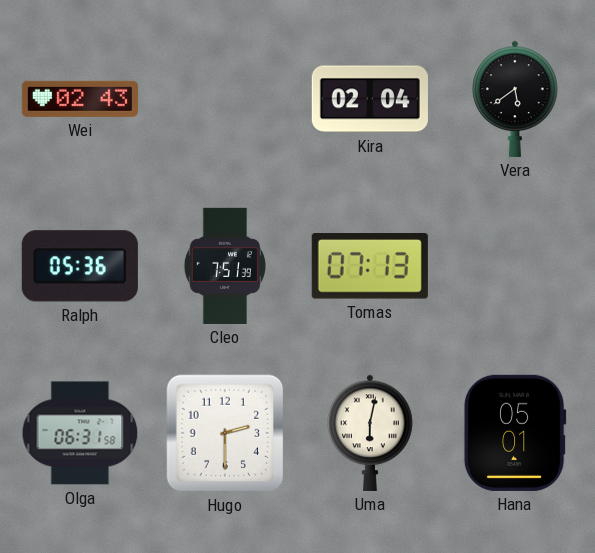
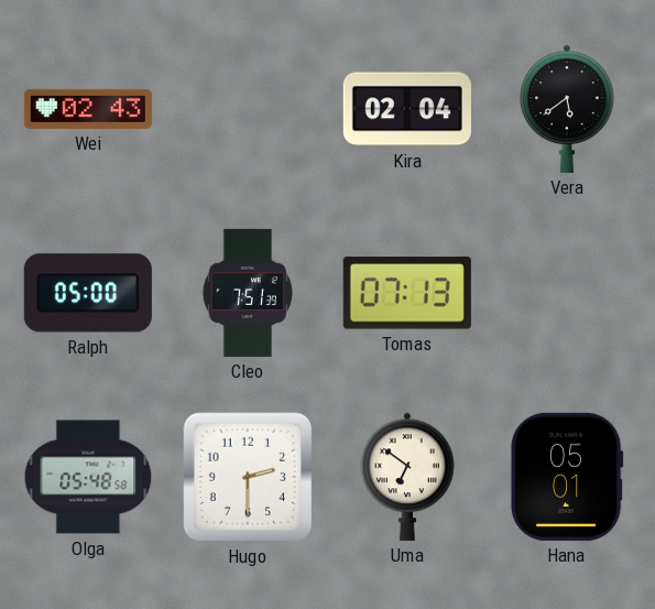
Ralph: 05:36 -> 05:00 (88, 293)
Olga: 06:31 -> 05:48 (88, 477)
Uma: 6:02 -> 6:51 (407, 477)
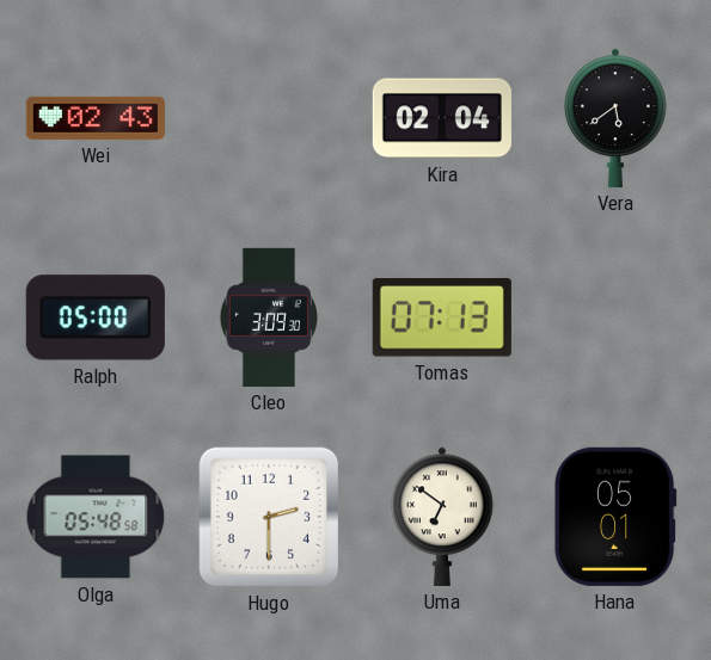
Cleo: 7:51 -> 3:09 (268, 317)
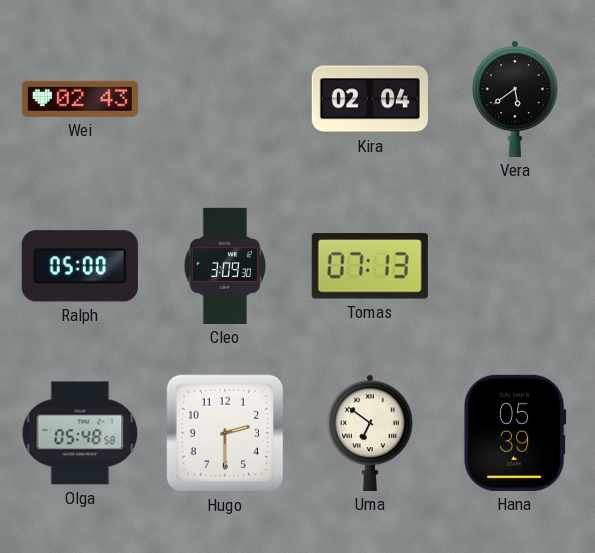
Hana: 05:01 -> 05:39 (515, 433)
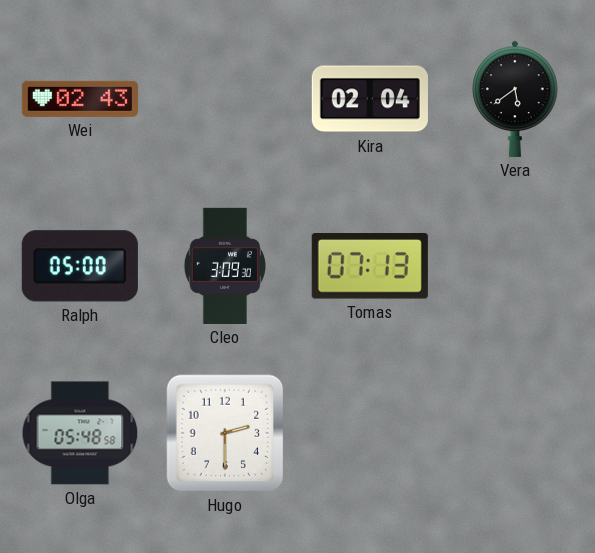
Uma: 6:51 -> none (370, 433)
Hana: 05:39 -> none (515, 433)
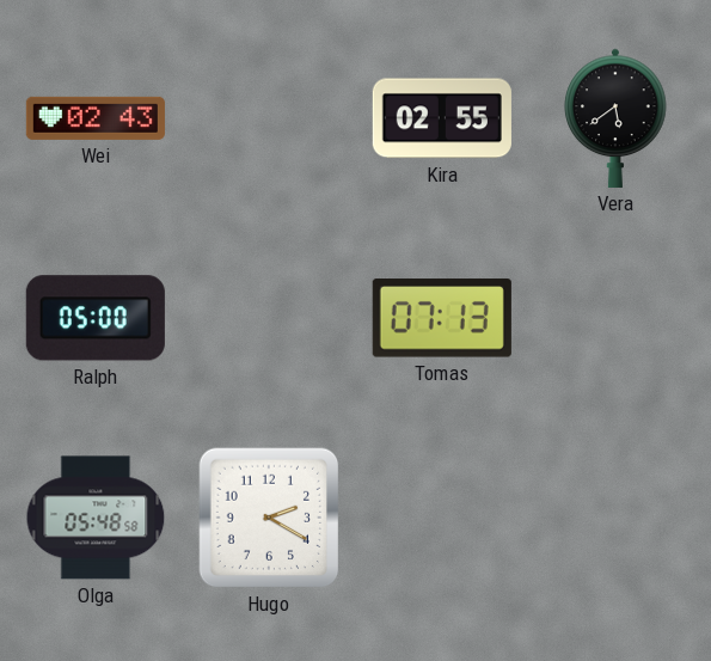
Kira: 02:04 -> 02:55 (442, 118)
Cleo: 3:09 -> none (224, 266)
Hugo: 2:30 -> 2:20 (269, 518)
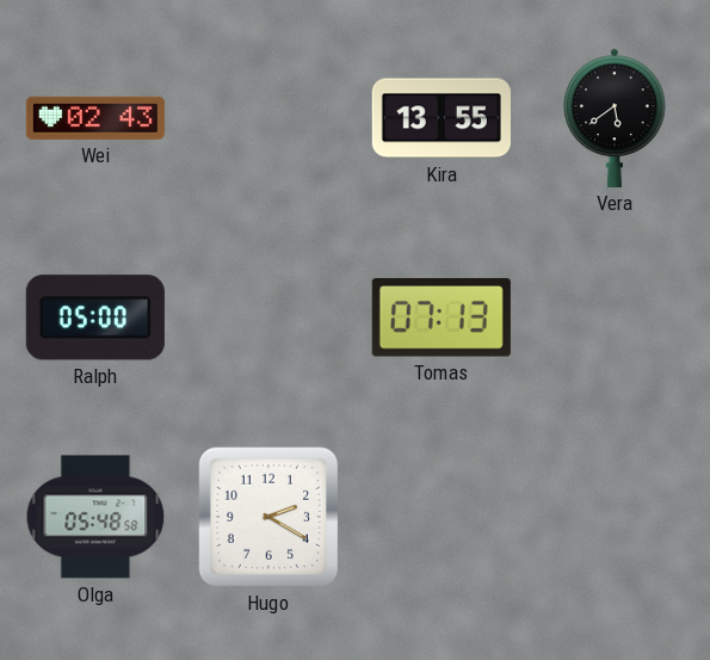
Kira: 02:55 -> 13:55 (442, 118)
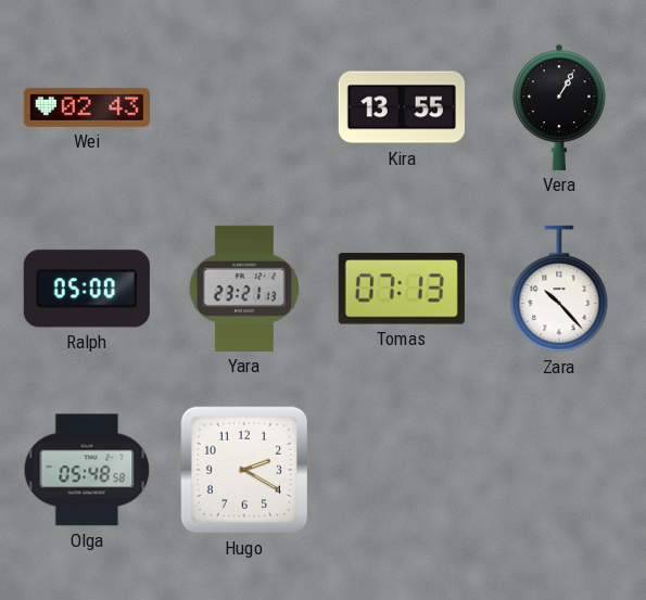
Vera: 5:39 -> 1:05 (559, 107)
Yara: none -> 23:21 (244, 289)
Zara: none -> 10:23 (559, 289)
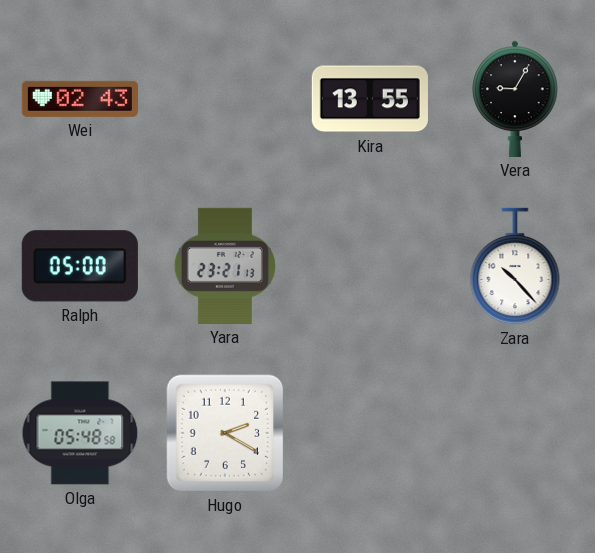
Vera: 1:05 -> 9:05 (515, 99)
Tomas: 07:13 -> none (402, 289)
